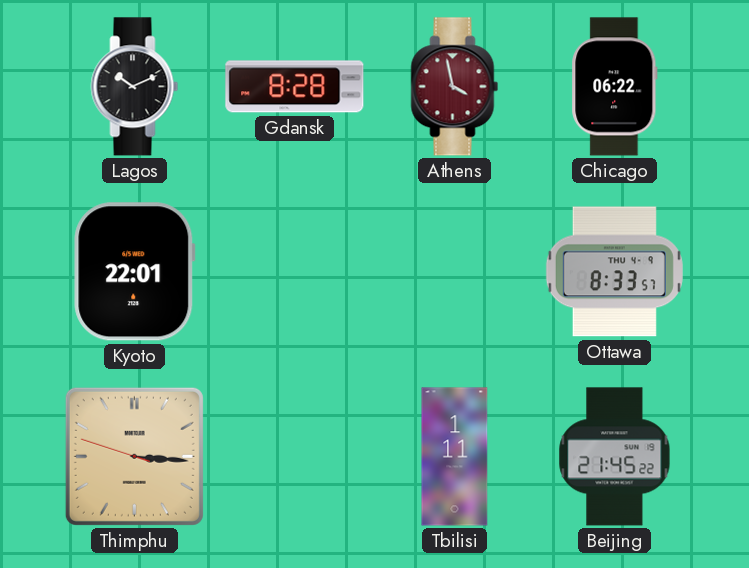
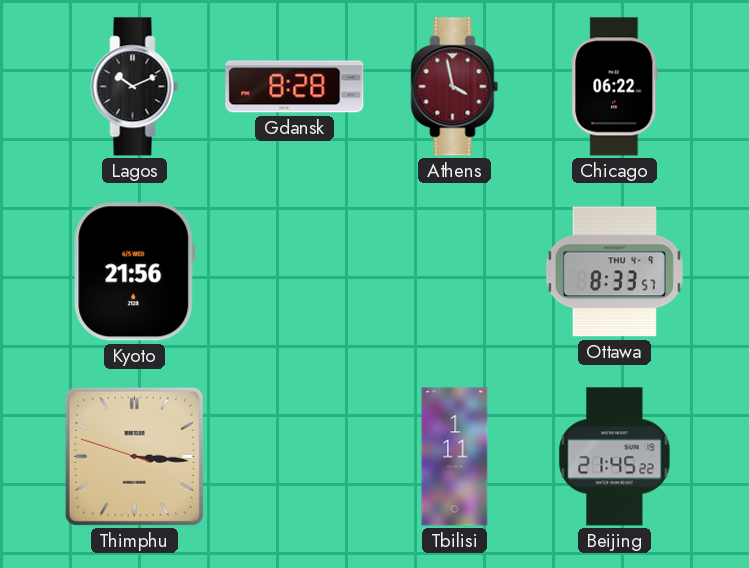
Kyoto: 22:01 -> 21:56 (135, 272)
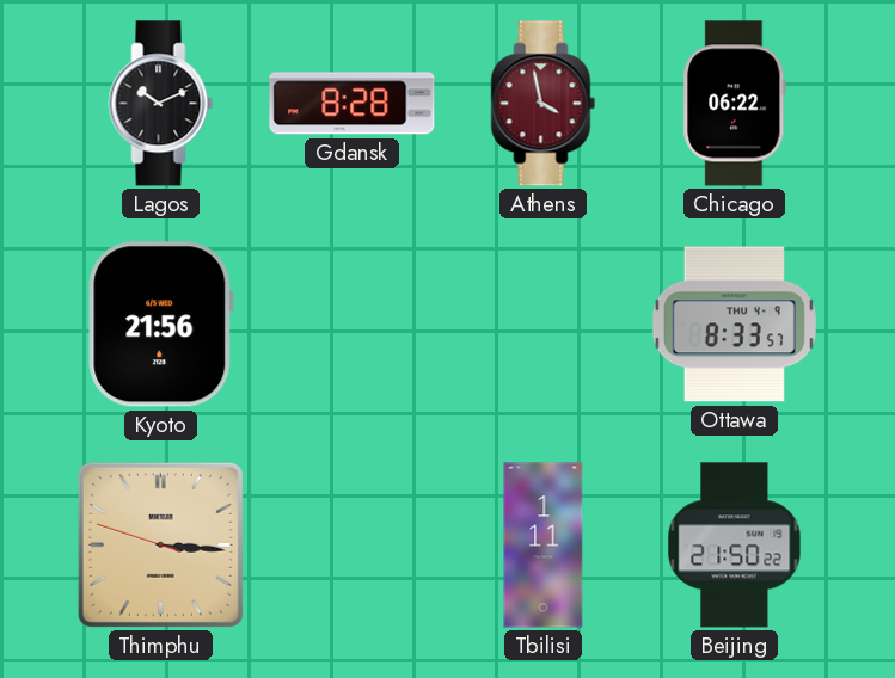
Beijing: 21:45 -> 21:50 (735, 546)
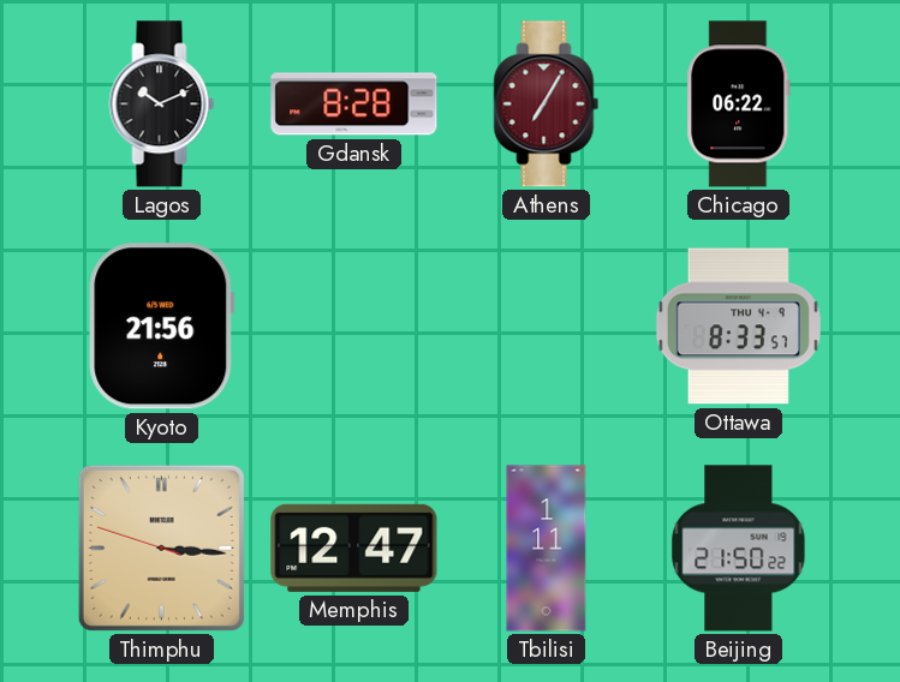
Athens: 3:58 -> 7:05 (547, 104)
Memphis: none -> 12:47 (354, 548)
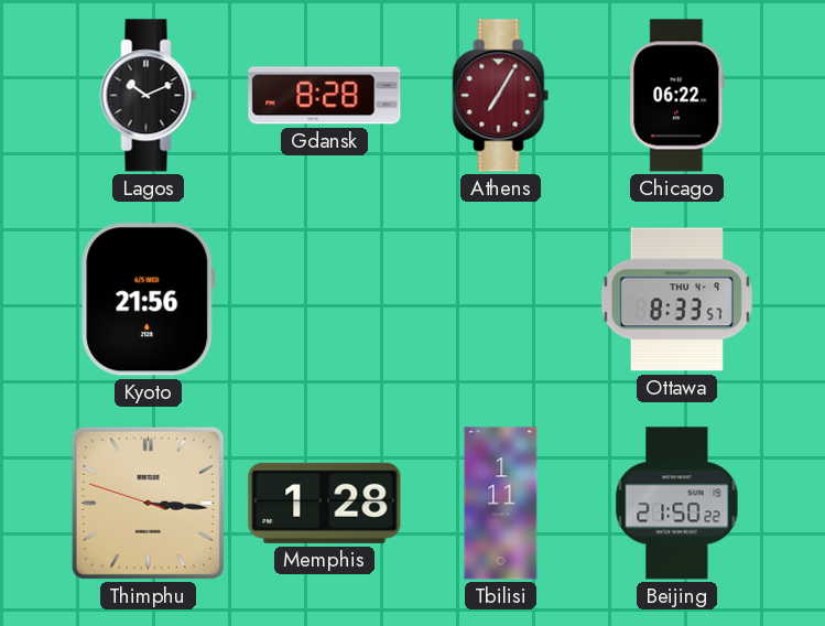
Memphis: 12:47 -> 1:28 (325, 503)
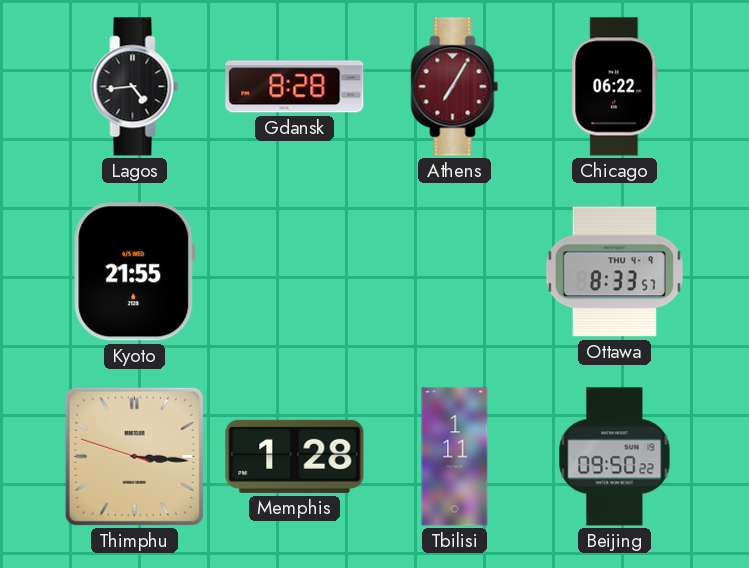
Lagos: 10:11 -> 4:44 (135, 87)
Kyoto: 21:56 -> 21:55 (135, 272)
Beijing: 21:50 -> 09:50 (615, 457)
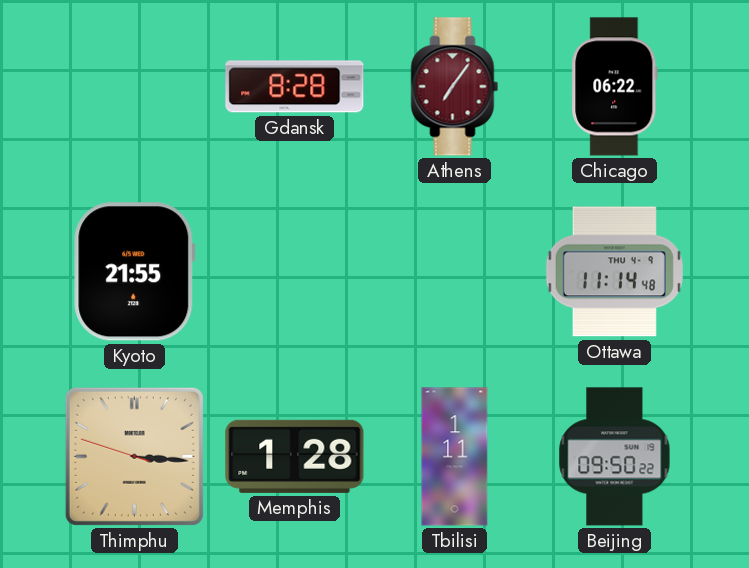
Lagos: 4:44 -> none (135, 87)
Athens: 7:05 -> 7:06 (455, 87)
Ottawa: 8:33 -> 11:14 (614, 272)
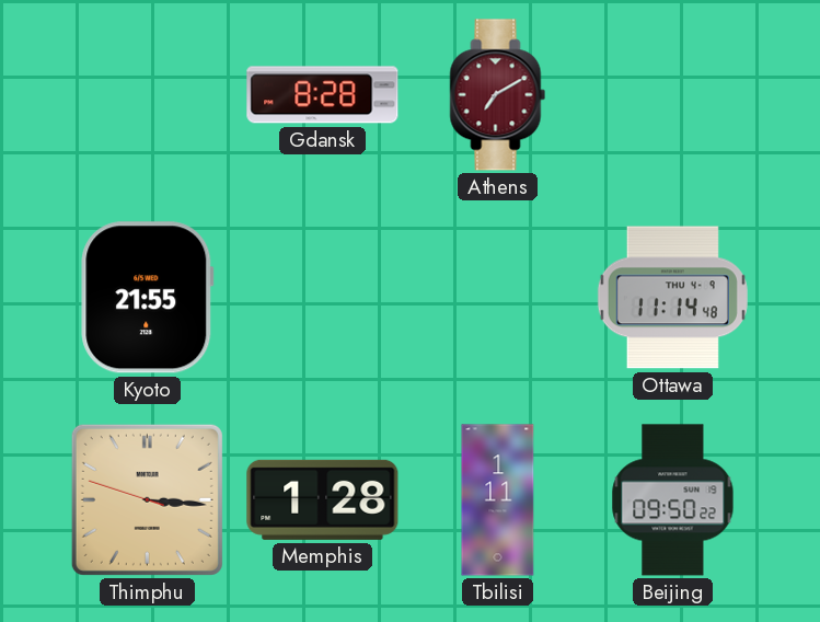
Athens: 7:06 -> 7:10 (498, 95)
Chicago: 06:22 -> none (615, 87)
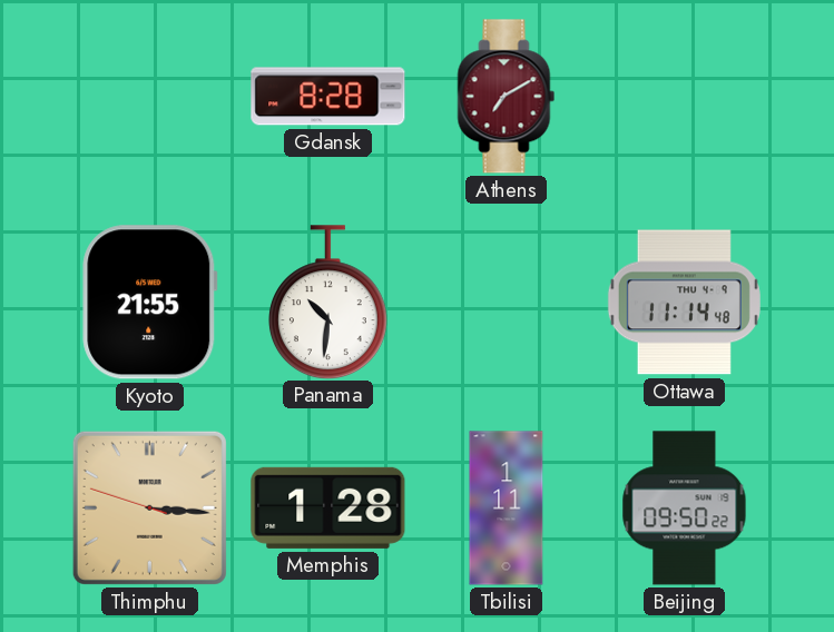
Panama: none -> 10:31 (327, 302)
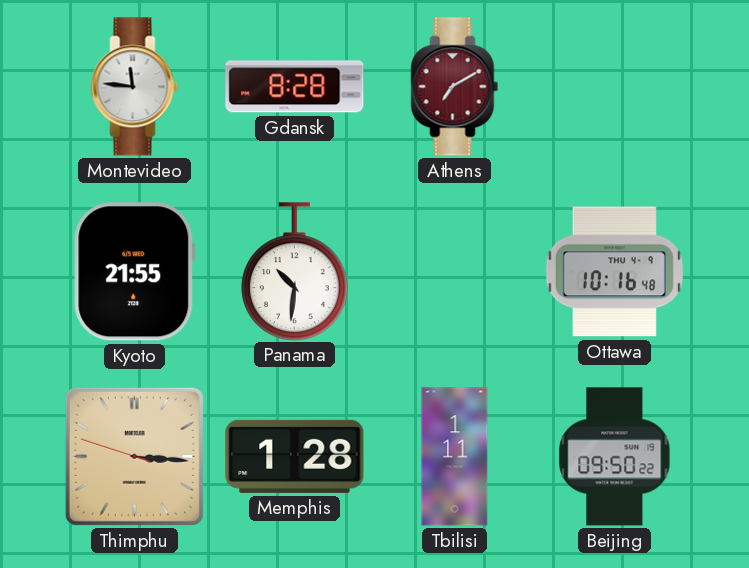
Montevideo: none -> 11:46 (135, 87)
Ottawa: 11:14 -> 10:16 (614, 272)
